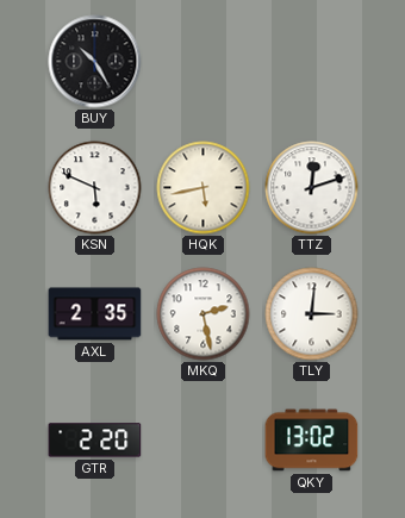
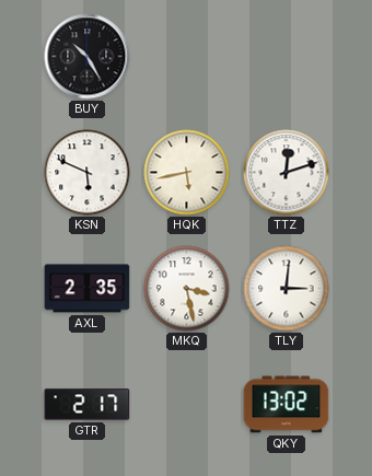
MKQ: 2:28 -> 3:28 (187, 289)
GTR: 2:20 -> 2:17 (88, 405)
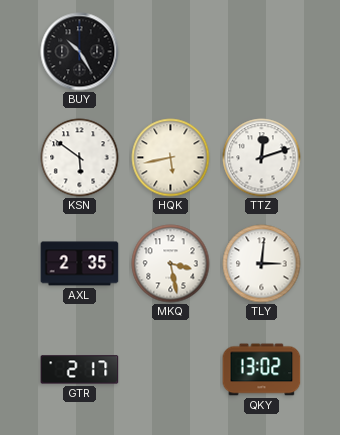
KSN: 5:49 -> 5:51 (80, 158)
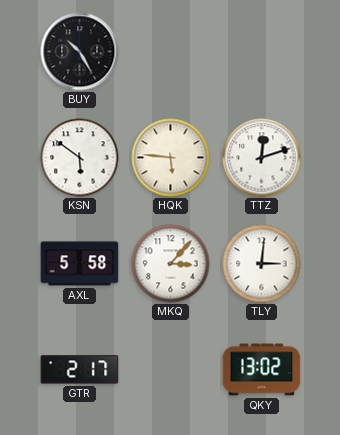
HQK: 5:43 -> 5:46 (171, 158)
AXL: 2:35 -> 5:58 (80, 264)
MKQ: 3:28 -> 3:07 (171, 264)
